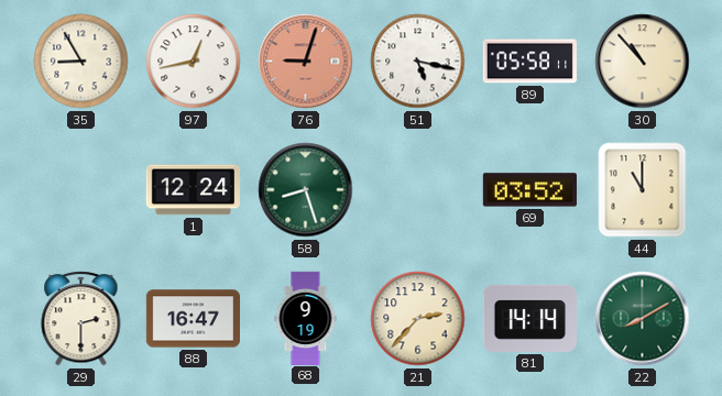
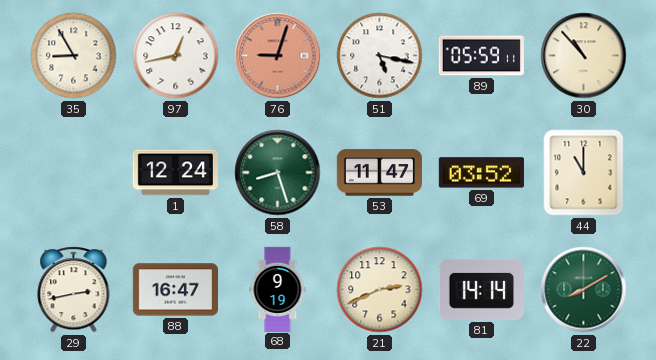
89: 05:58 -> 05:59 (481, 56)
53: none -> 11:47 (379, 173)
29: 2:30 -> 2:43 (74, 290)
21: 2:37 -> 2:41 (380, 290)
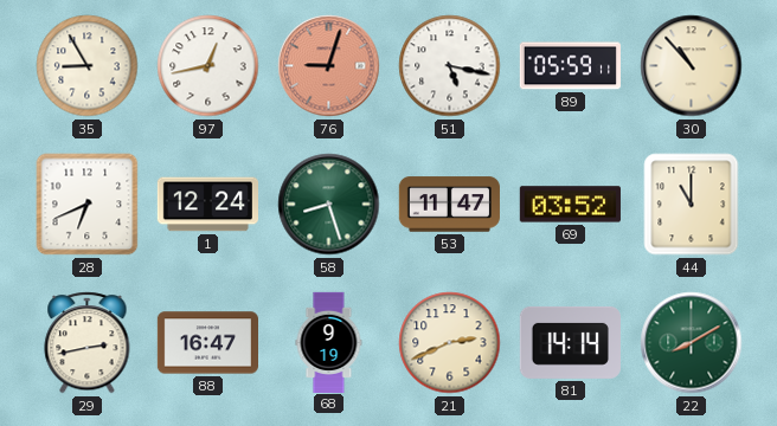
28: none -> 6:41 (88, 205)
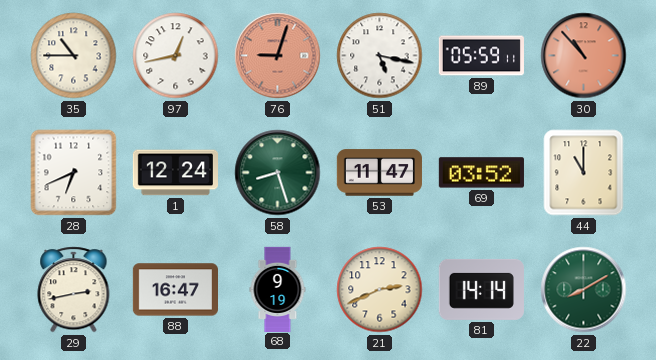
35: 8:55 -> 10:45 (74, 56)
30 dial: cream -> salmon (584, 56)
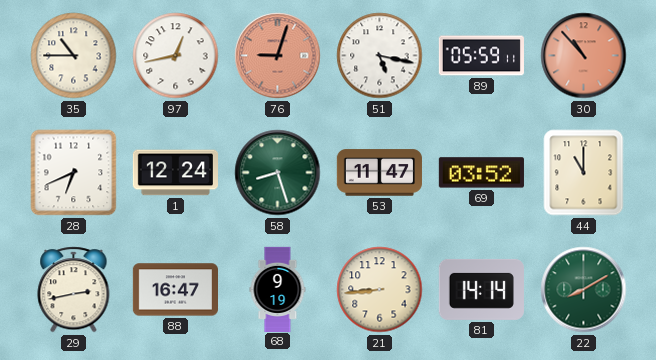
21: 2:41 -> 8:44 (380, 290)
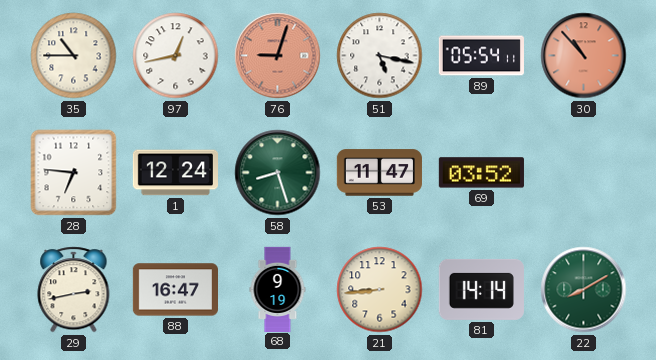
89: 05:59 -> 05:54 (481, 56)
28: 6:41 -> 6:46 (74, 173)
44: 11:00 -> none (584, 173)
